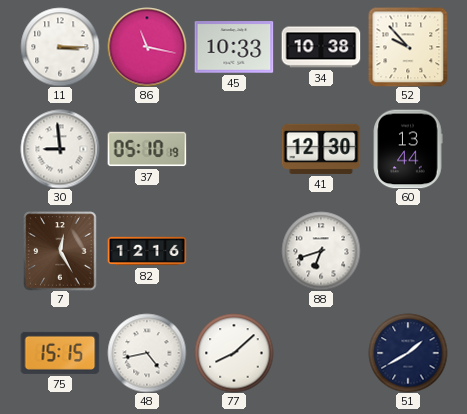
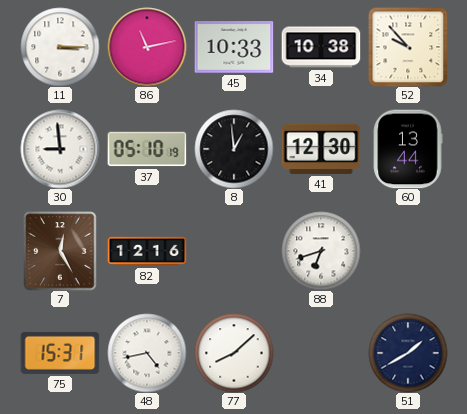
86: 11:17 -> 11:13 (147, 47)
8: none -> 12:59 (234, 149)
75: 15:15 -> 15:31 (60, 353)
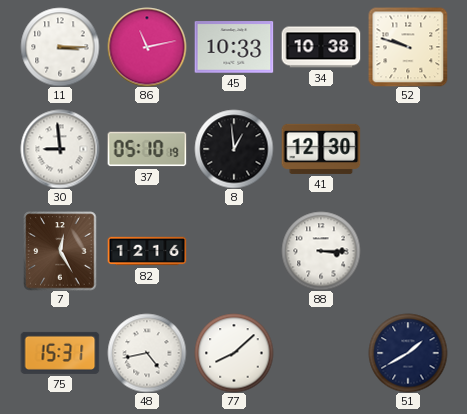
52: 9:53 -> 9:48 (408, 47)
60: 13:44 -> none (408, 149)
88: 6:42 -> 3:15 (321, 251)
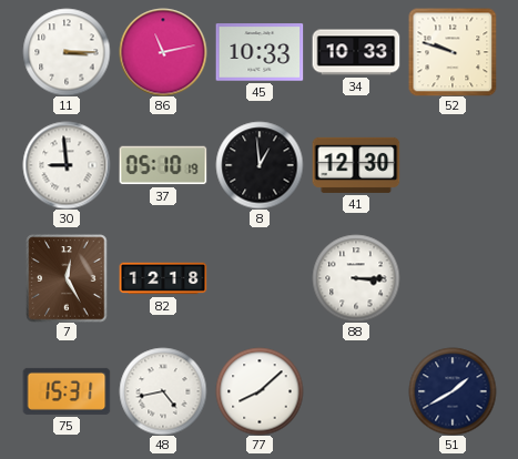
34: 10:38 -> 10:33 (356, 52)
82: 12:16 -> 12:18 (163, 278)
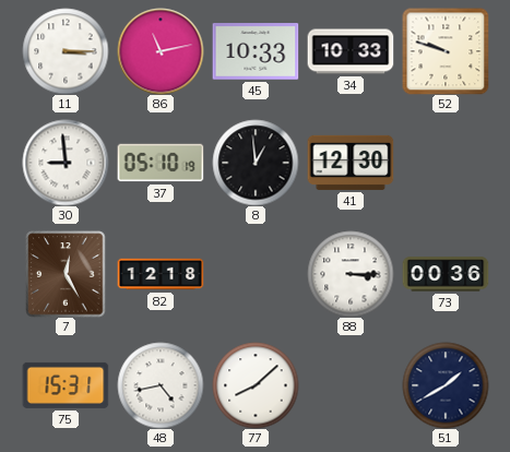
73: none -> 00:36 (446, 274)
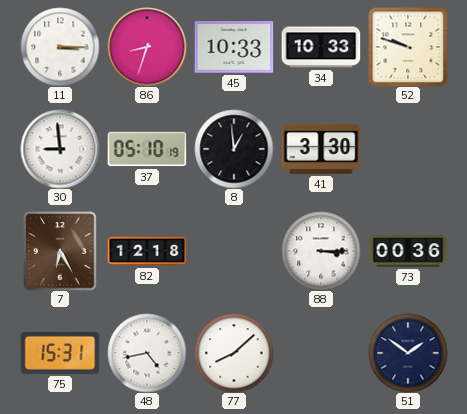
86: 11:13 -> 8:33 (147, 47)
41: 12:30 -> 3:30 (321, 149)
7: 12:25 -> 6:25 (60, 251)
51: 1:40 -> 1:51 (408, 353)
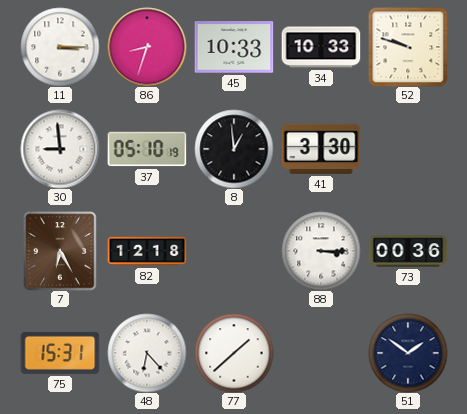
48: 4:43 -> 6:23 (147, 353)
77: 8:08 -> 1:38 (234, 353)
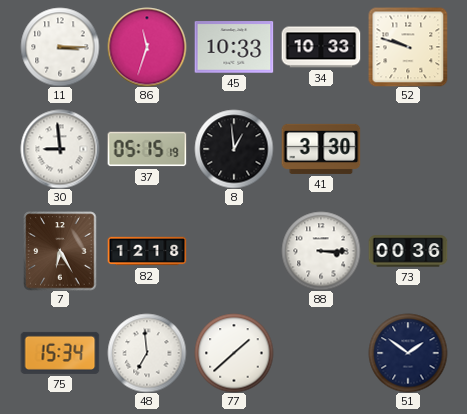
86: 8:33 -> 11:33 (147, 47)
37: 05:10 -> 05:15 (147, 149)
75: 15:31 -> 15:34 (60, 353)
48: 6:23 -> 6:59 (147, 353)
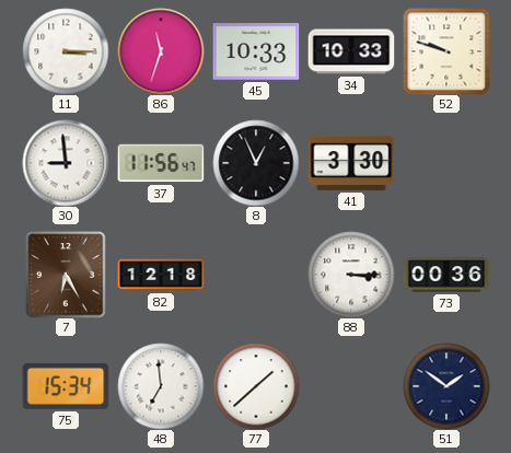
37: 05:15 -> 11:56 (161, 163)
8: 12:59 -> 12:56 (256, 163)
